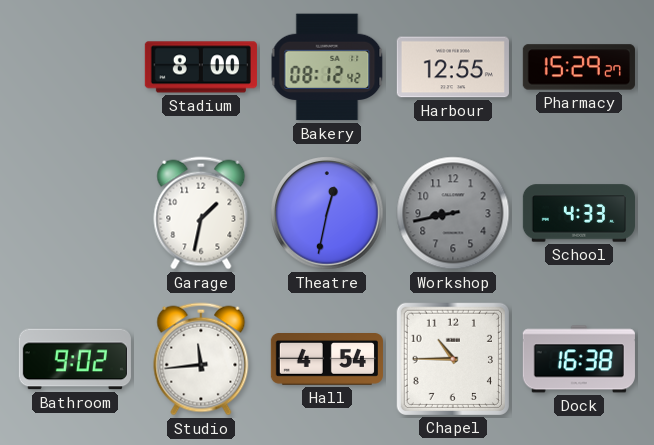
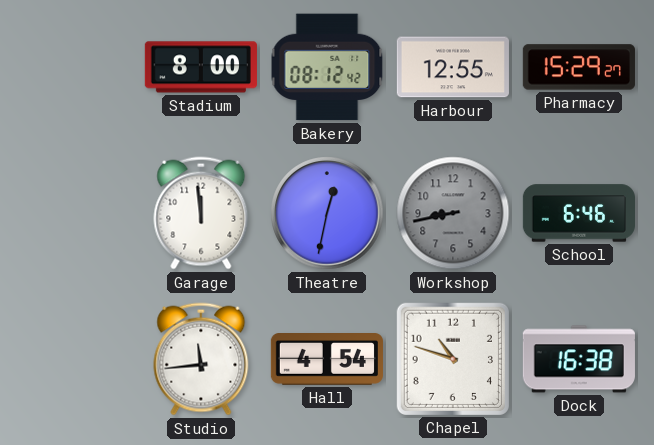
Garage: 1:32 -> 11:59 (201, 213)
School: 4:33 -> 6:46 (578, 213)
Bathroom: 9:02 -> none (75, 359)
Chapel: 10:45 -> 10:48 (453, 359)
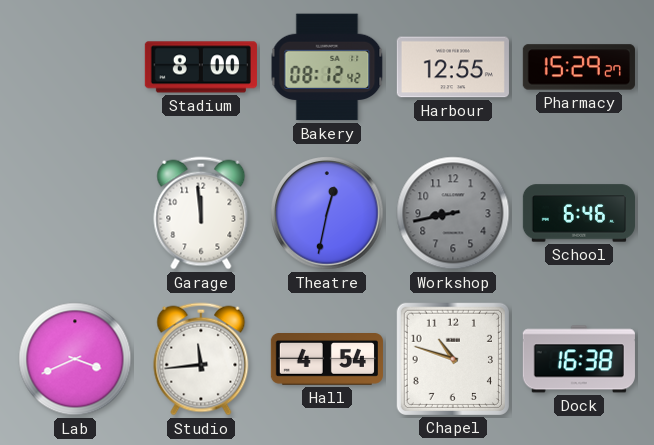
Lab: none -> 3:41 (75, 359)
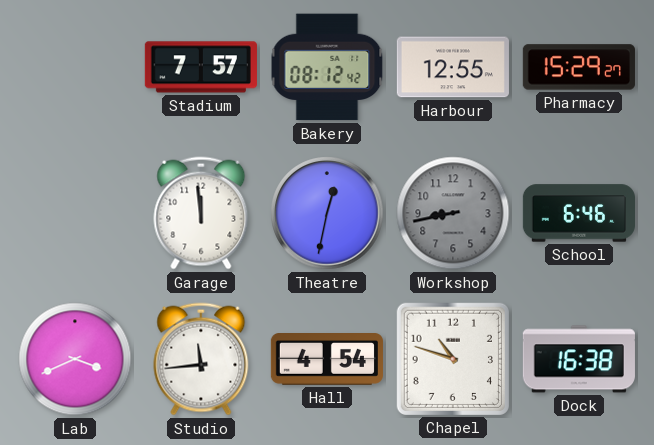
Stadium: 8:00 -> 7:57 (201, 67)
